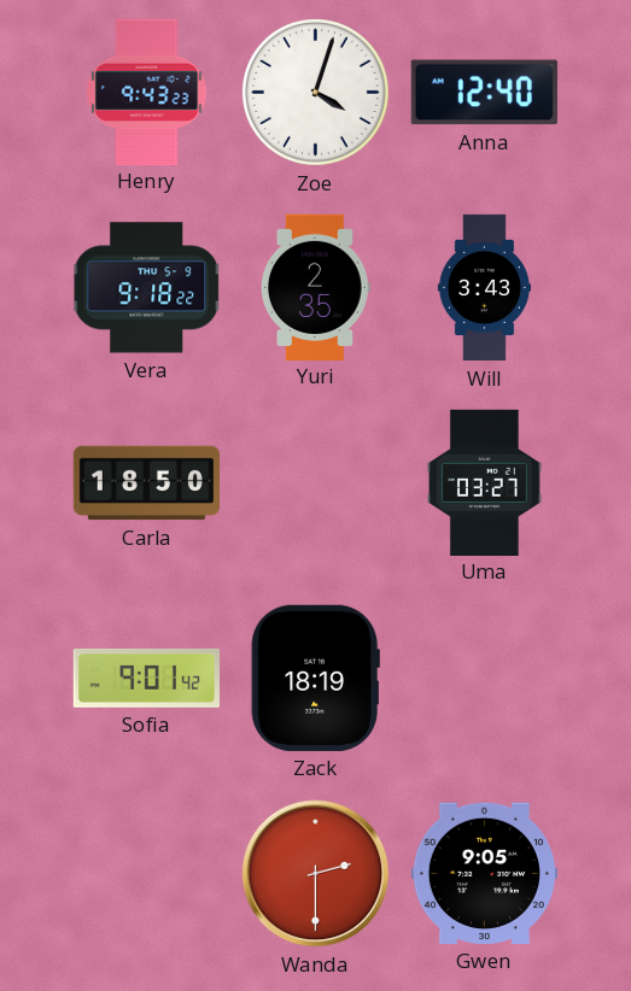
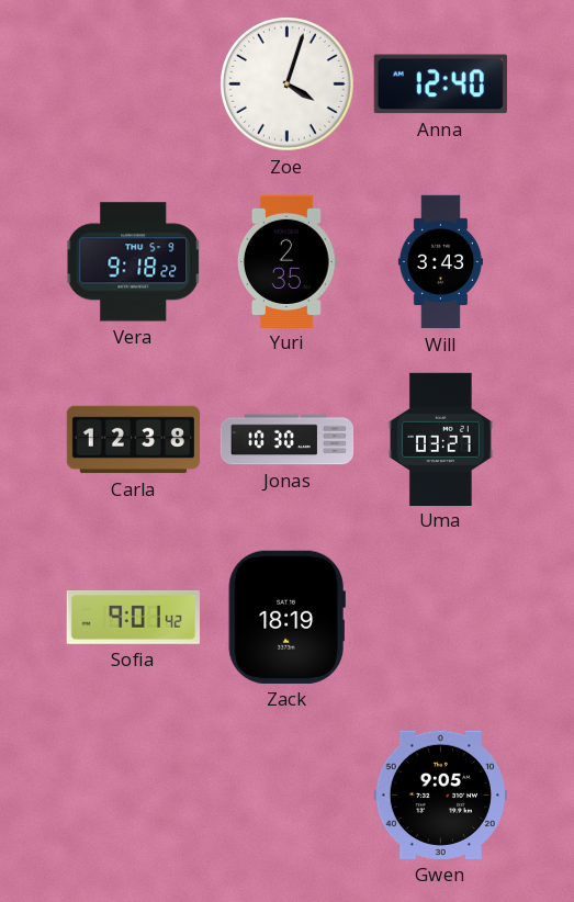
Henry: 9:43 -> none (147, 92)
Carla: 18:50 -> 12:38 (133, 440)
Jonas: none -> 10:30 (288, 440)
Wanda: 2:30 -> none (316, 874)
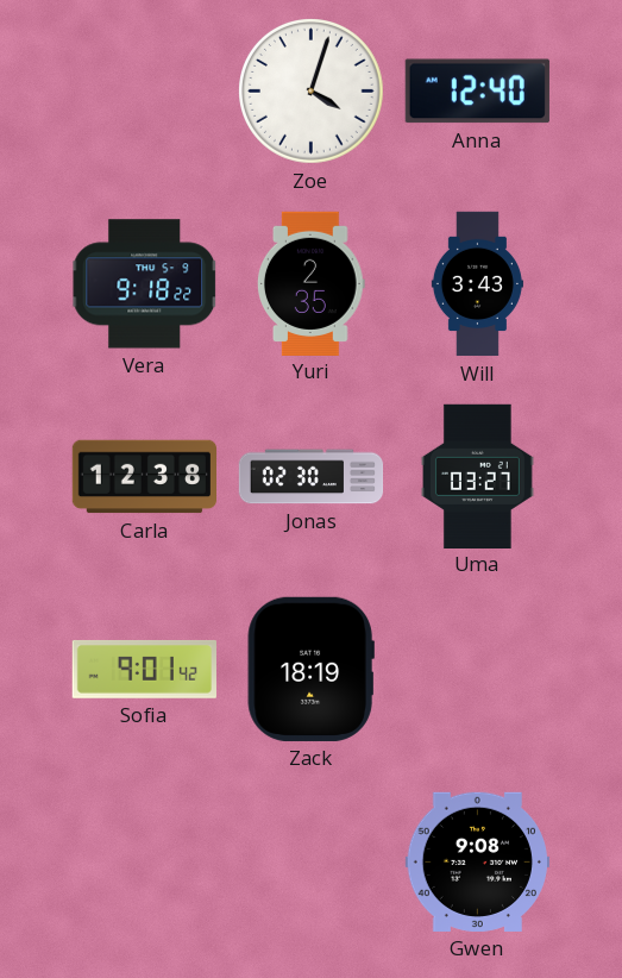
Jonas: 10:30 -> 02:30 (312, 477)
Gwen: 9:05 -> 9:08 (477, 861)
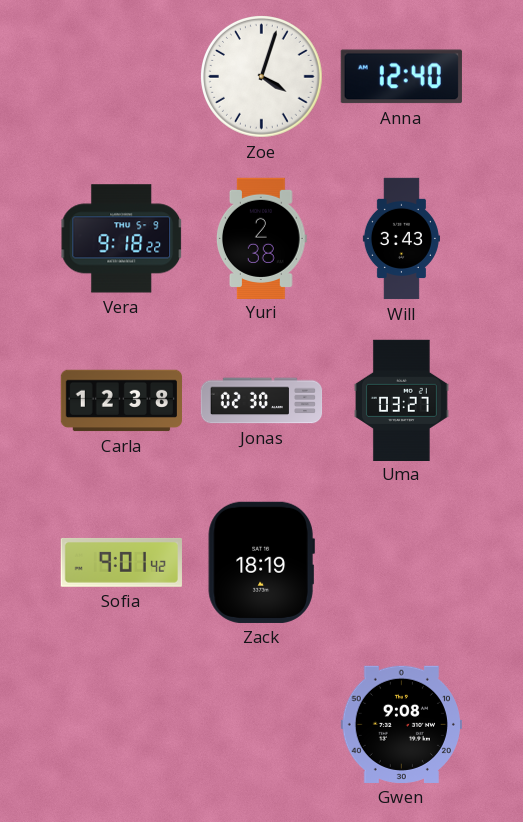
Yuri: 2:35 -> 2:38 (261, 238)
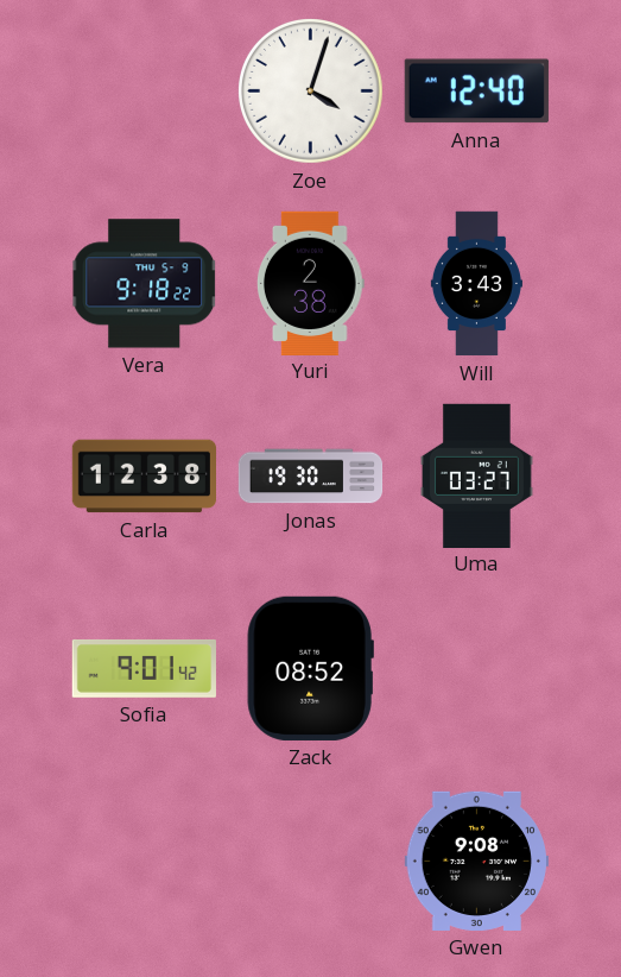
Jonas: 02:30 -> 19:30 (311, 477)
Zack: 18:19 -> 08:52 (310, 668)
